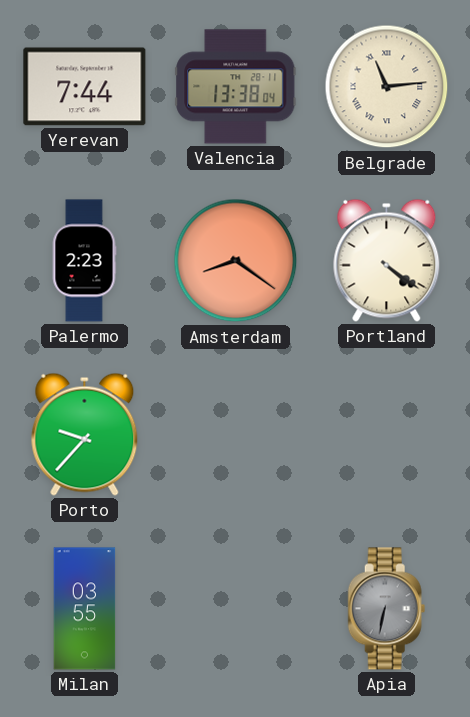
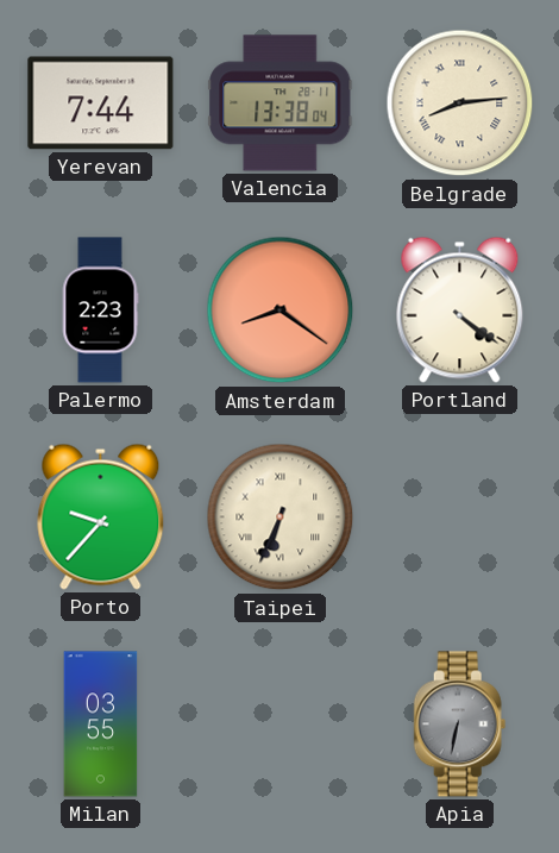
Belgrade: 11:14 -> 8:14 (460, 104)
Taipei: none -> 6:34 (281, 518)
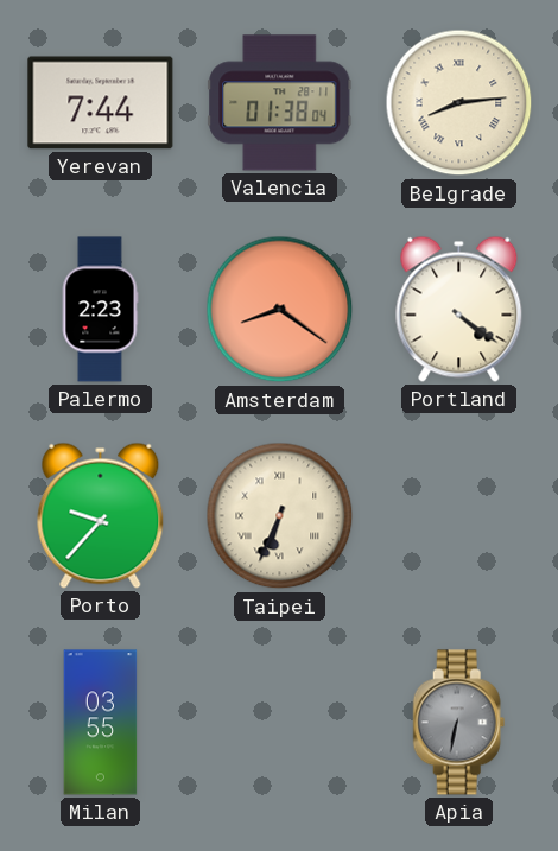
Valencia: 13:38 -> 01:38 (280, 103)
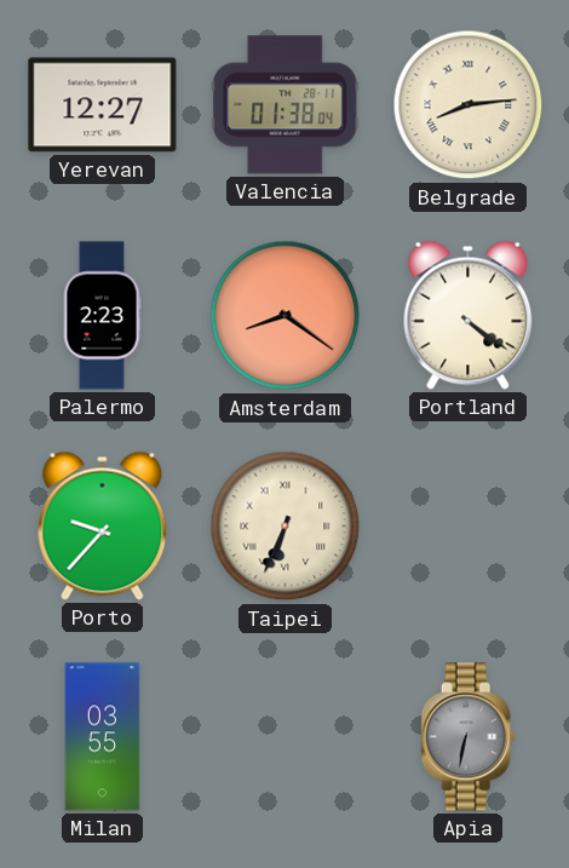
Yerevan: 7:44 -> 12:27 (103, 105)
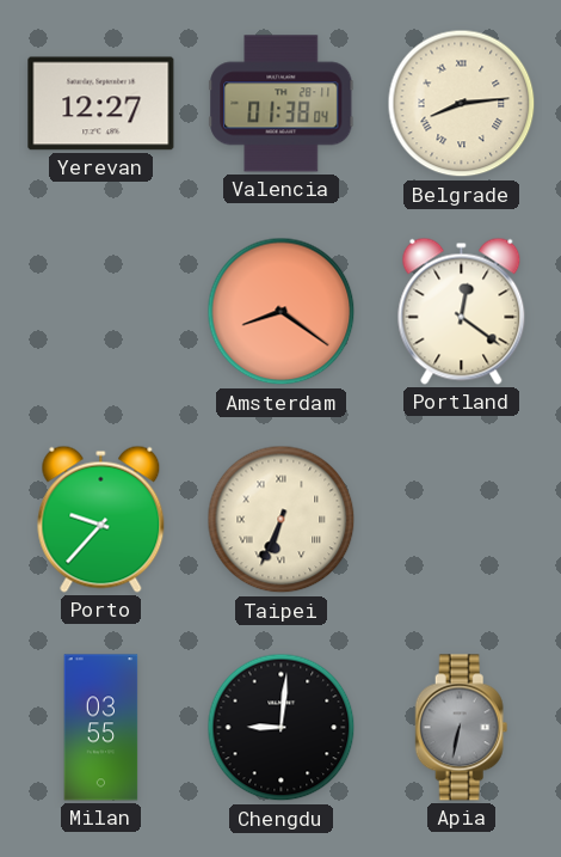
Palermo: 2:23 -> none (102, 316)
Portland: 4:21 -> 12:21 (462, 311)
Chengdu: none -> 9:01 (282, 728)
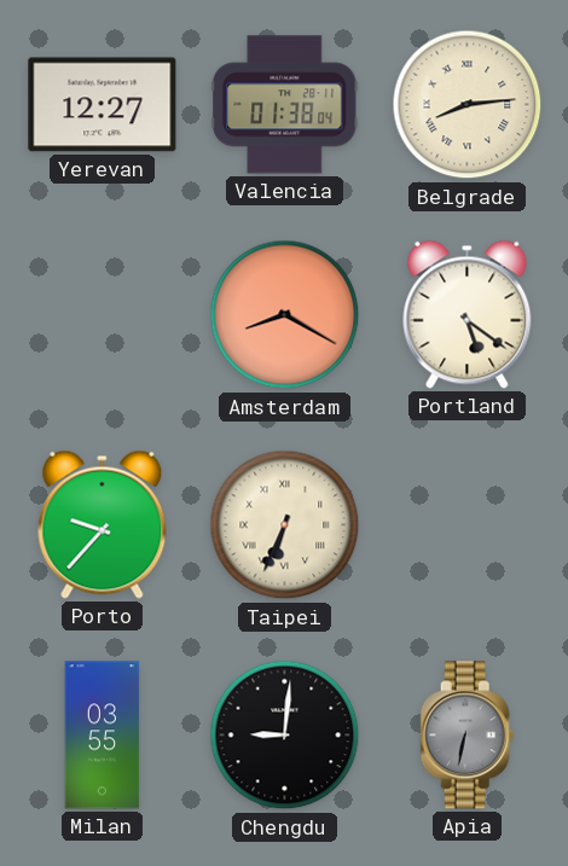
Amsterdam: 8:21 -> 8:20 (285, 315)
Portland: 12:21 -> 5:21 (468, 314)
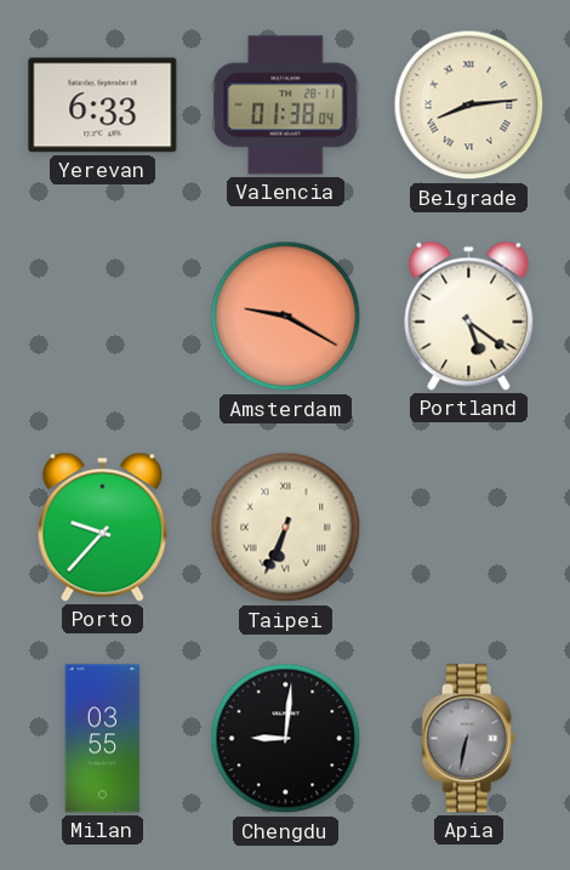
Yerevan: 12:27 -> 6:33 (103, 106)
Amsterdam: 8:20 -> 9:20 (286, 317)
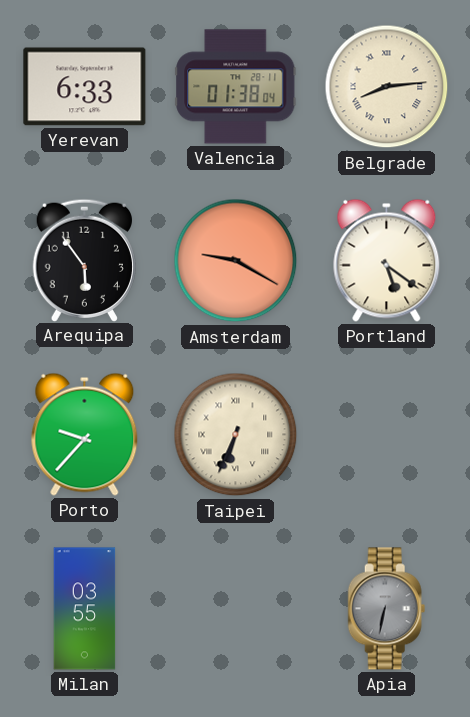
Arequipa: none -> 5:54 (84, 260)
Chengdu: 9:01 -> none (286, 739)
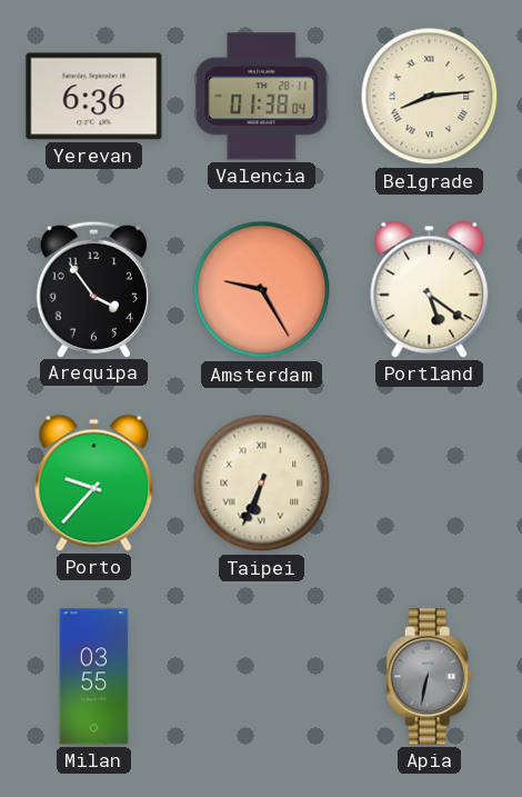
Yerevan: 6:33 -> 6:36 (94, 97)
Arequipa: 5:54 -> 3:54 (93, 289)
Amsterdam: 9:20 -> 9:25 (262, 290)
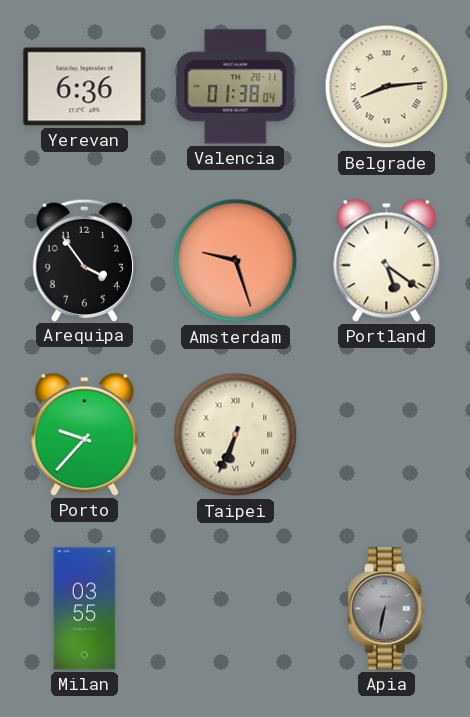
Amsterdam: 9:25 -> 9:27 (236, 261)
